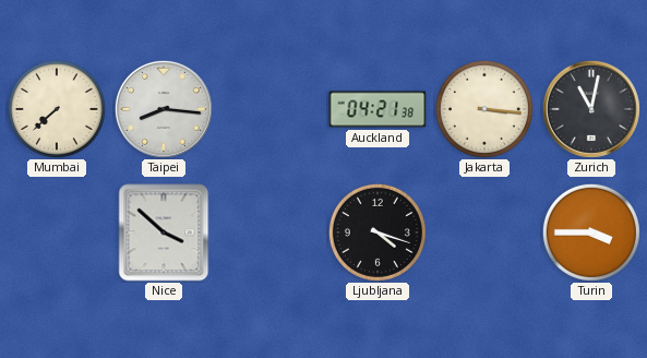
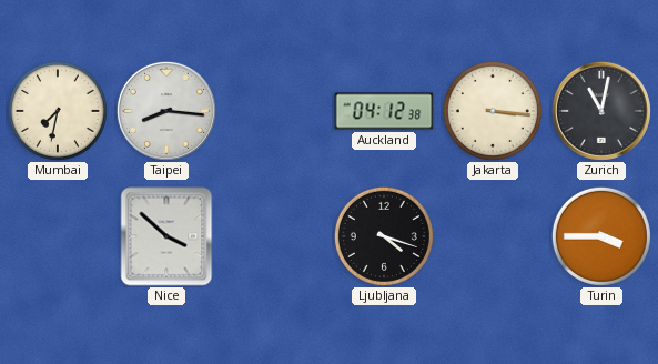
Mumbai: 7:38 -> 7:32 (58, 111)
Auckland: 04:21 -> 04:12 (384, 111)
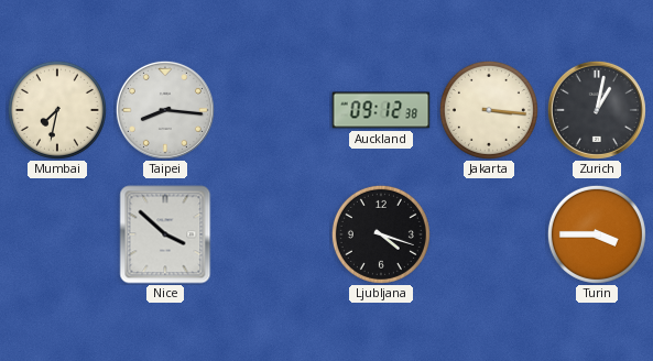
Auckland: 04:12 -> 09:12 (381, 110)
Zurich: 11:02 -> 1:02 (597, 110)
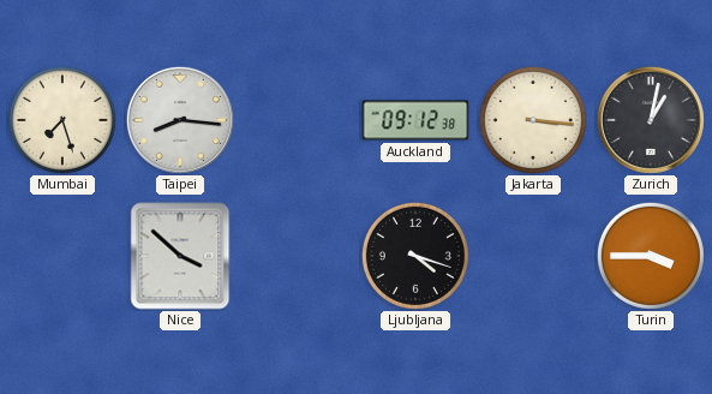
Mumbai: 7:32 -> 7:27 (62, 120)
